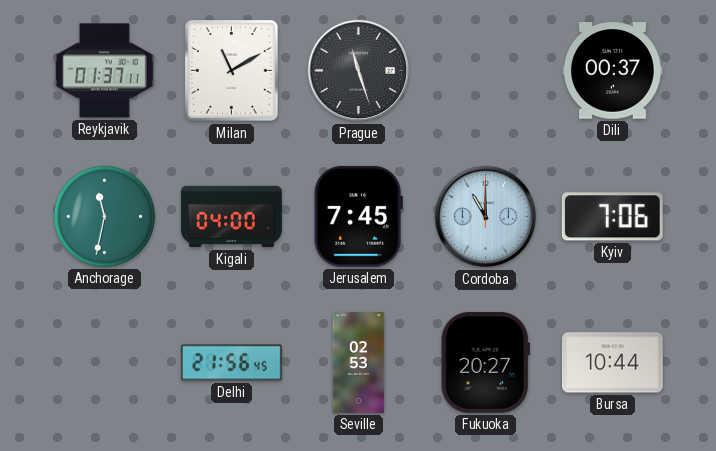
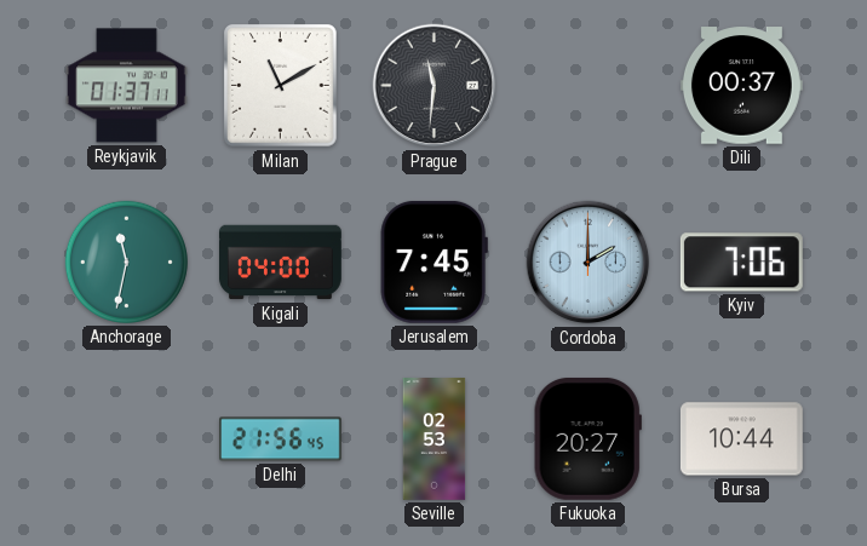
Prague: 11:27 -> 11:31 (435, 86)
Cordoba: 11:00 -> 2:00 (588, 263)
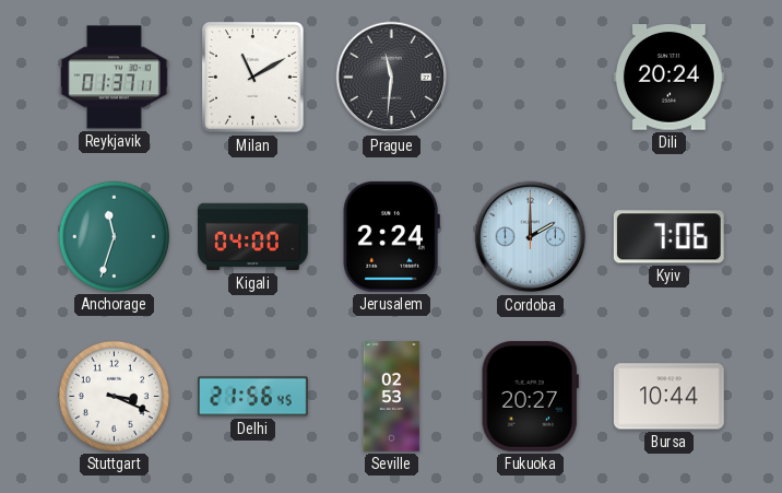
Dili: 00:37 -> 20:24 (668, 78)
Anchorage: 11:32 -> 11:33 (114, 236)
Jerusalem: 7:45 -> 2:24 (391, 236)
Stuttgart: none -> 3:19 (114, 396)
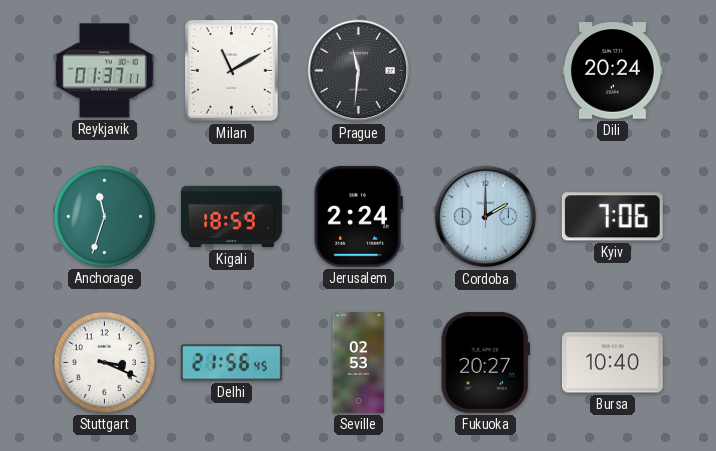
Kigali: 04:00 -> 18:59 (232, 217)
Bursa: 10:44 -> 10:40 (612, 363)
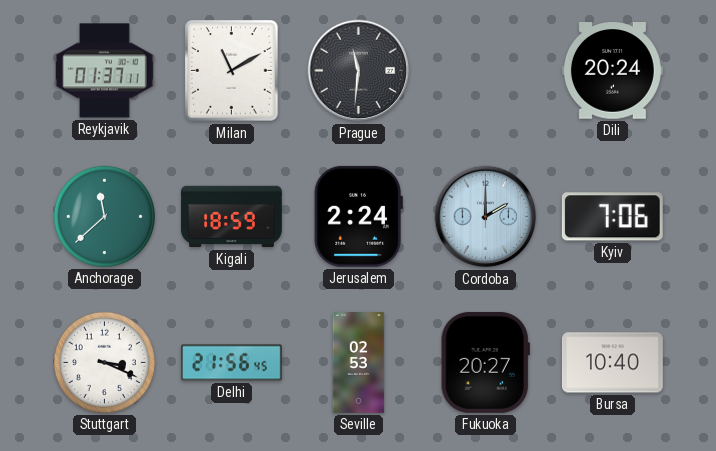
Anchorage: 11:33 -> 11:38 (104, 216)
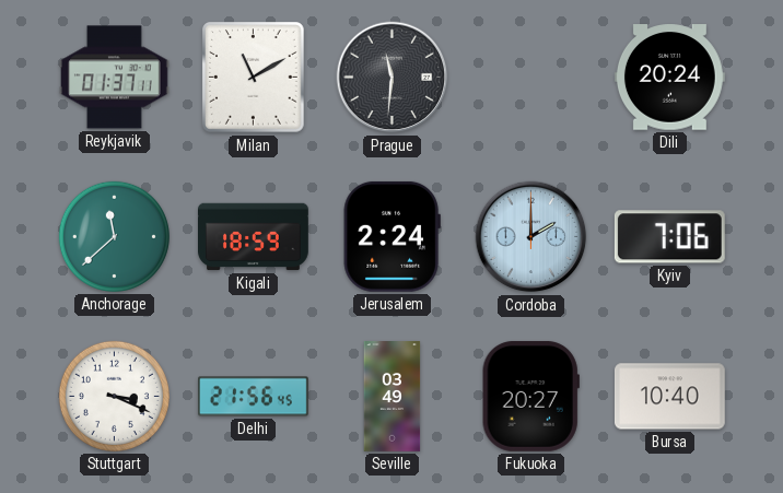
Seville: 02:53 -> 03:49 (393, 397)
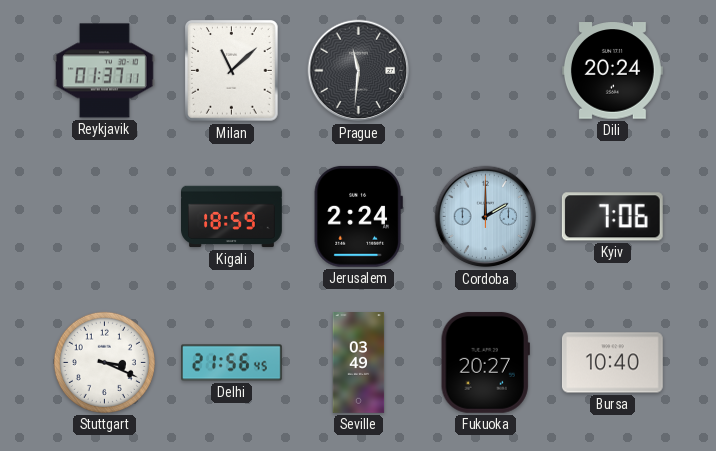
Milan: 11:10 -> 11:08 (232, 71)
Anchorage: 11:38 -> none (114, 236)
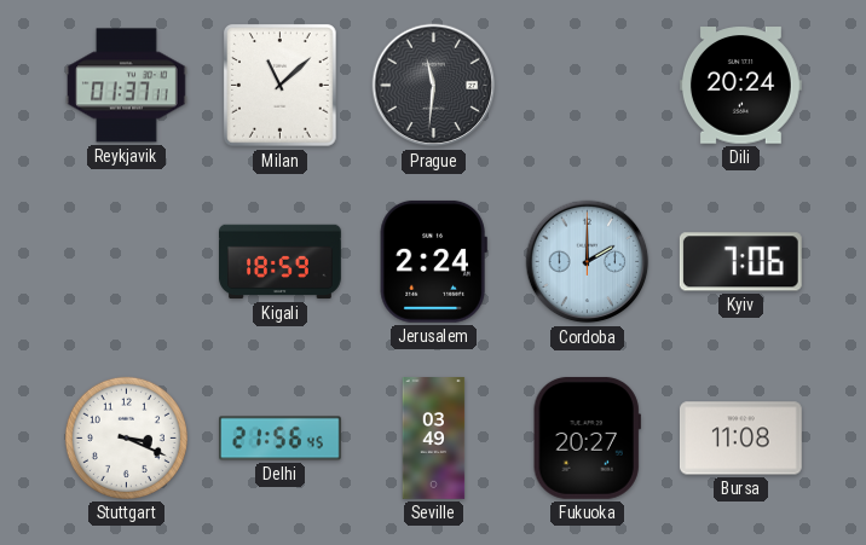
Bursa: 10:40 -> 11:08 (740, 439)
